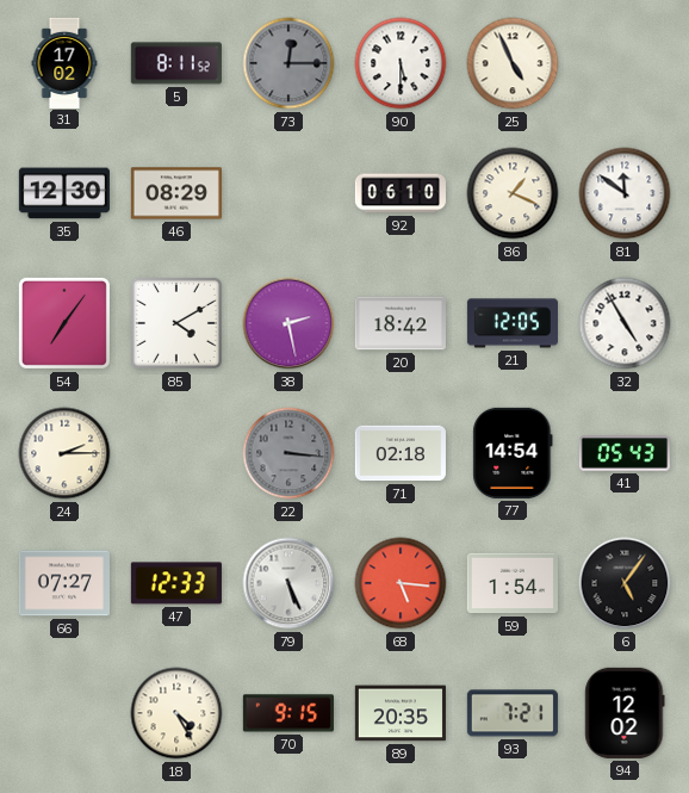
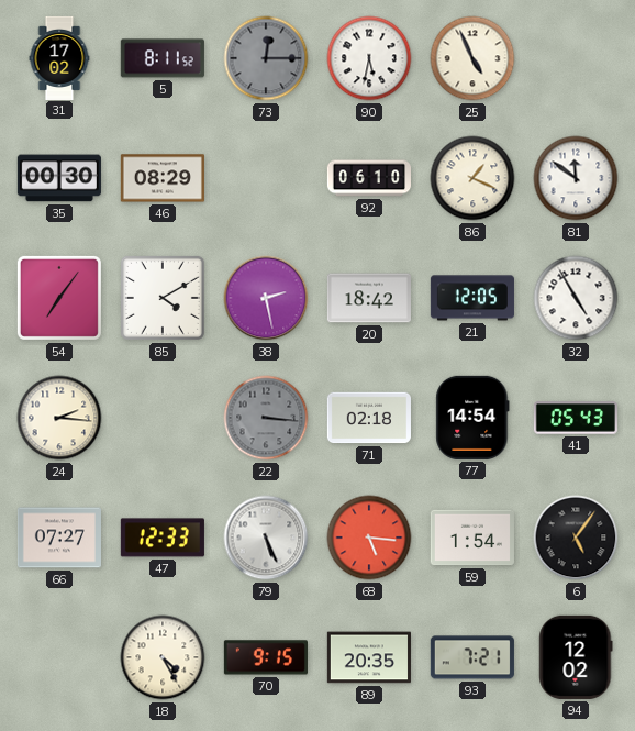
90: 5:30 -> 5:32 (369, 58)
35: 12:30 -> 00:30 (59, 178)
24: 2:15 -> 2:16 (59, 418)
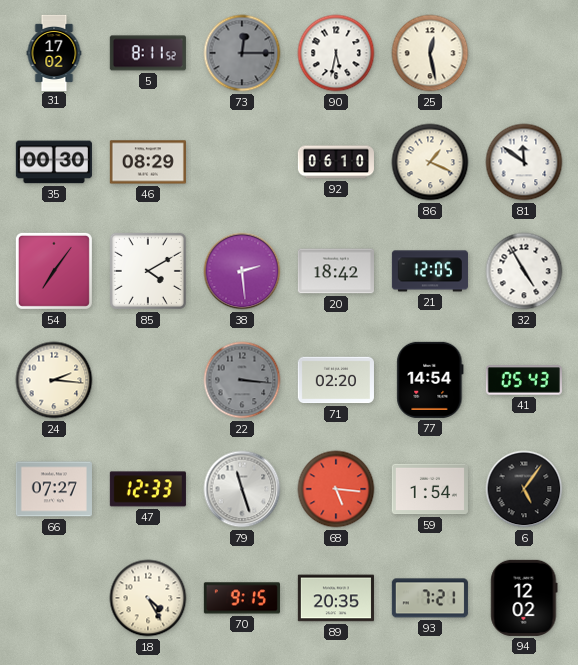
25: 4:56 -> 12:28 (430, 53)
38: 2:28 -> 2:29 (242, 271)
71: 02:18 -> 02:20 (336, 380)
79: 5:26 -> 11:27 (242, 489)
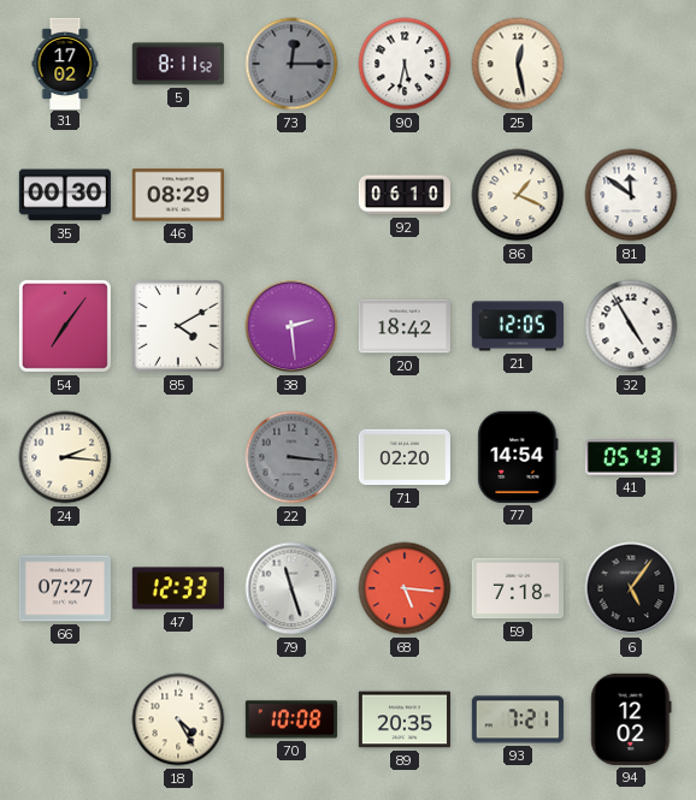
59: 1:54 -> 7:18 (518, 588)
70: 9:15 -> 10:08 (291, 719)
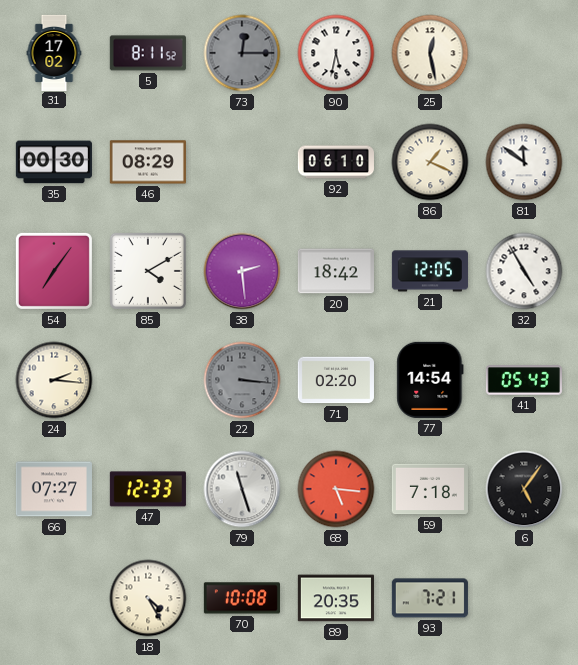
94: 12:02 -> none (631, 719)
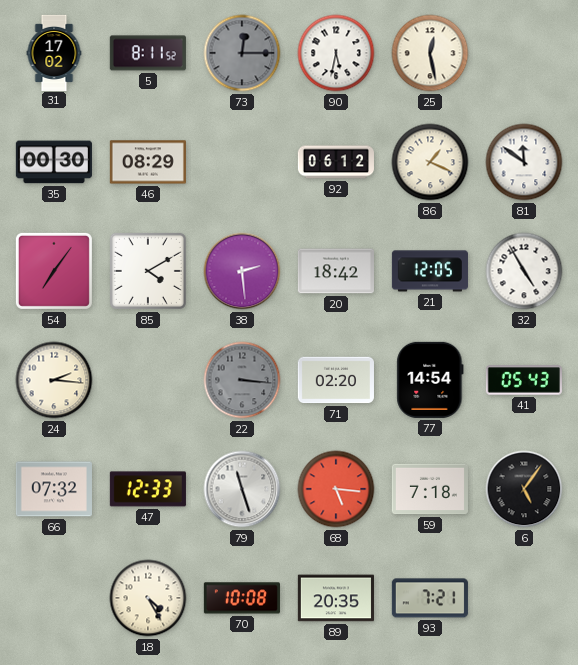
92: 06:10 -> 06:12 (336, 162)
66: 07:27 -> 07:32 (54, 489)
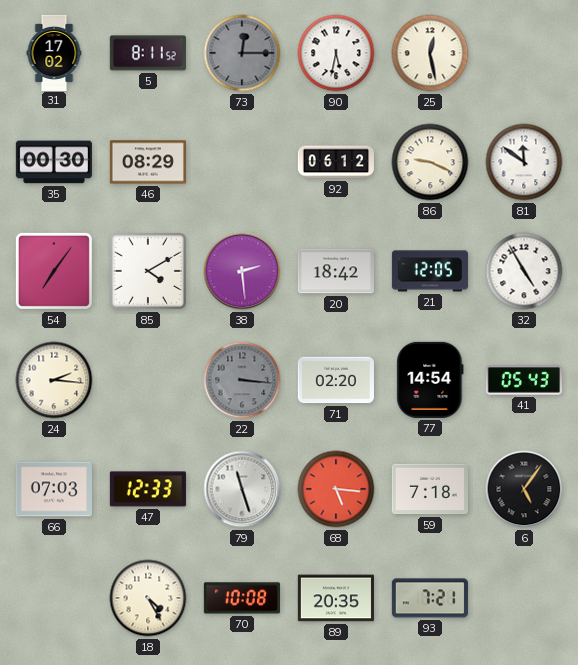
86: 1:19 -> 9:19 (430, 162)
66: 07:32 -> 07:03 (54, 489)
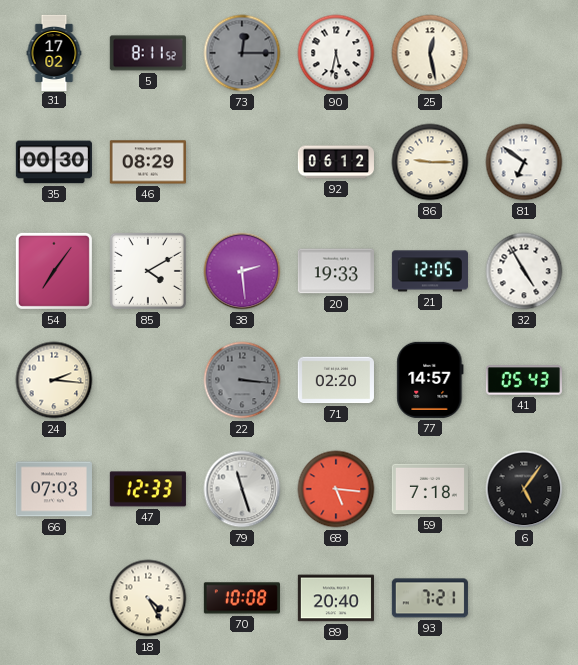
86: 9:19 -> 9:15 (430, 162)
81: 11:51 -> 6:51 (524, 162)
20: 18:42 -> 19:33 (336, 271)
77: 14:54 -> 14:57 (430, 380)
89: 20:35 -> 20:40 (336, 598)
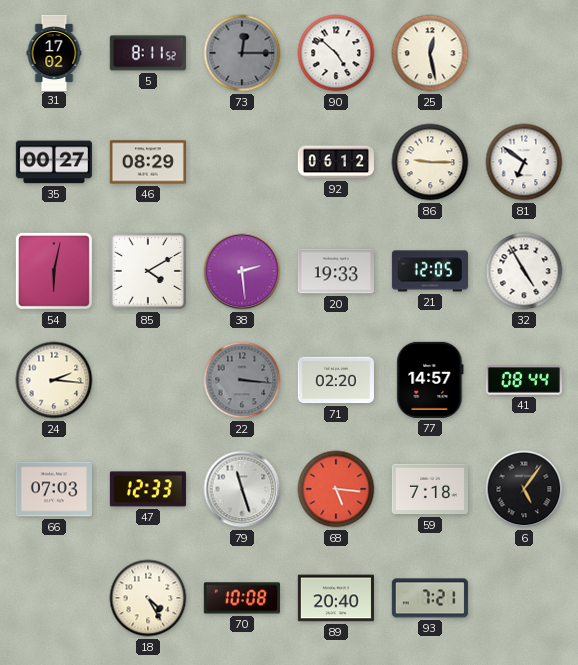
90: 5:32 -> 4:52 (336, 53)
35: 00:30 -> 00:27 (54, 162)
54: 7:06 -> 6:02 (54, 271)
41: 05:43 -> 08:44 (524, 380)
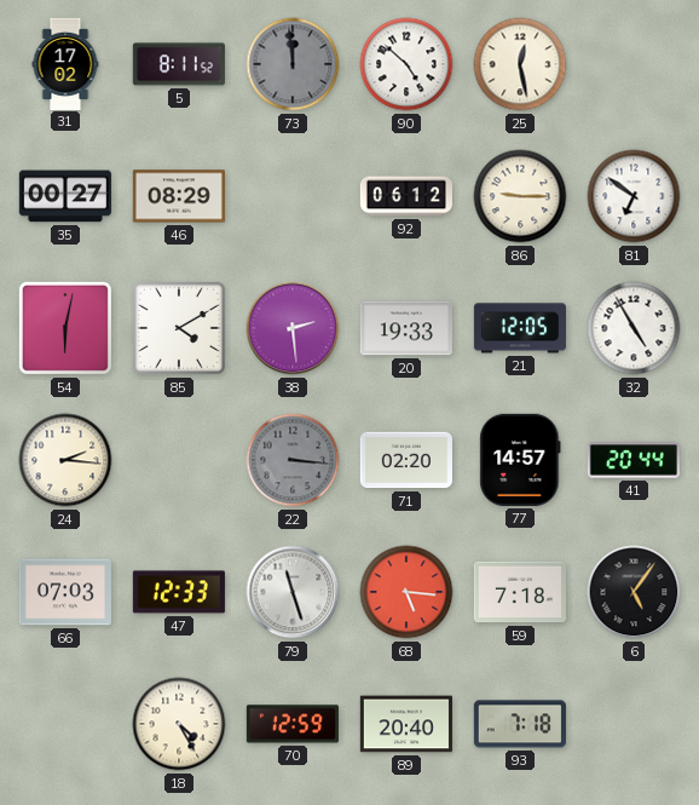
73: 12:15 -> 11:59 (293, 64)
41: 08:44 -> 20:44 (634, 460)
70: 10:08 -> 12:59 (293, 724)
93: 7:21 -> 7:18 (520, 724)
